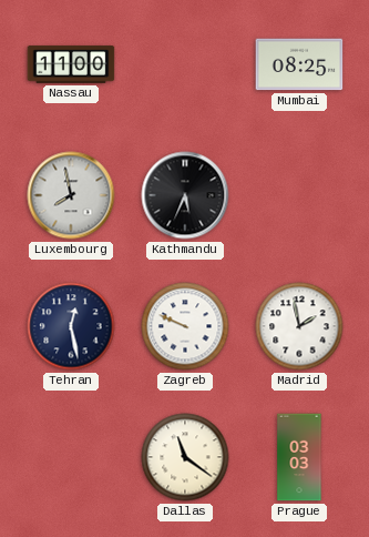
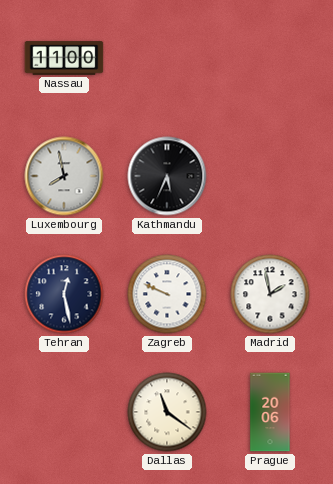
Mumbai: 08:25 -> none (299, 64)
Prague: 03:03 -> 20:06 (270, 412)
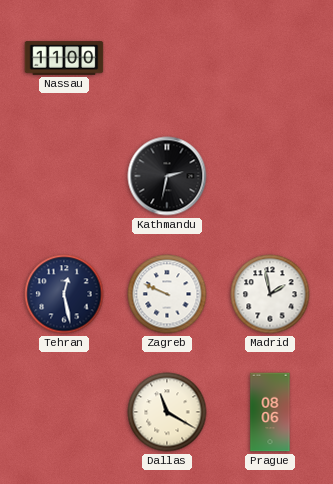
Luxembourg: 7:58 -> none (64, 176)
Kathmandu: 5:34 -> 2:32 (167, 176)
Dallas: 11:21 -> 11:20 (167, 412)
Prague: 20:06 -> 08:06 (270, 412)
